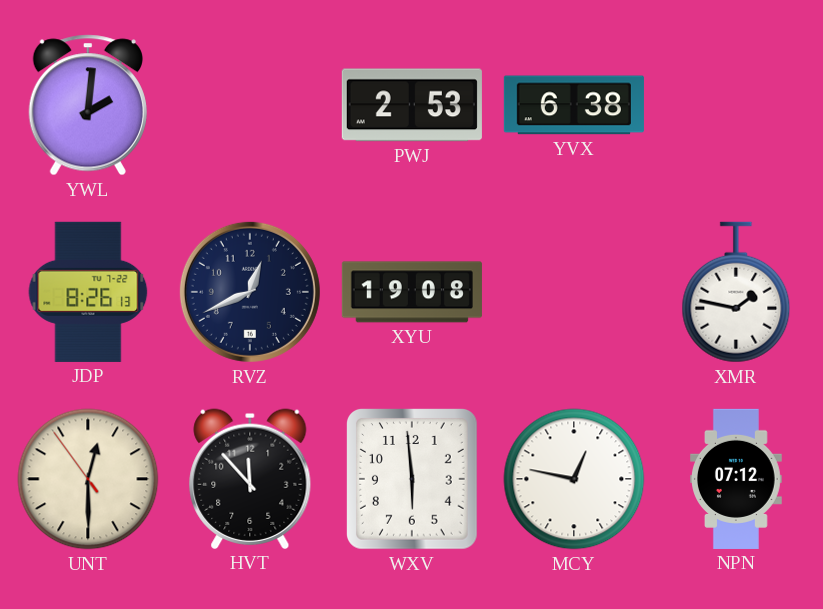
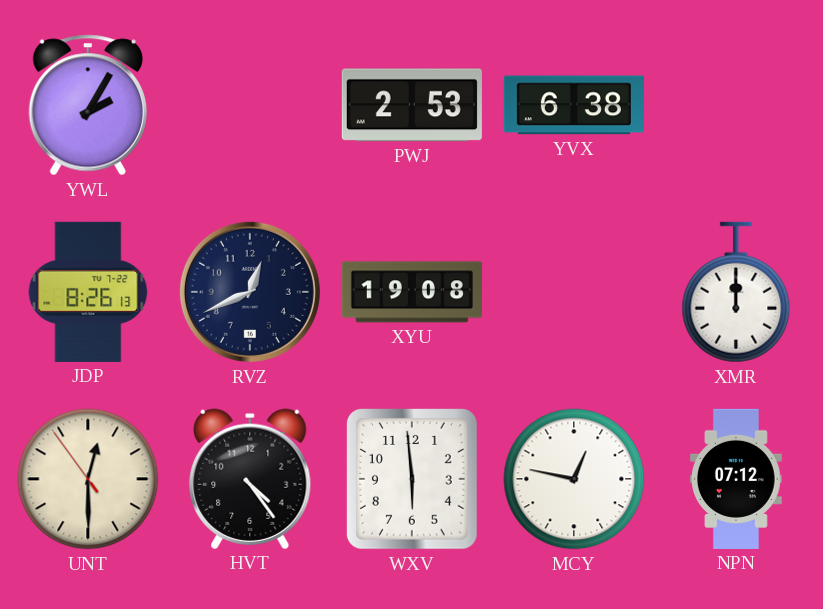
YWL: 2:01 -> 2:05 (88, 105)
XMR: 1:47 -> 12:00 (736, 292)
HVT: 11:53 -> 4:24 (250, 479)
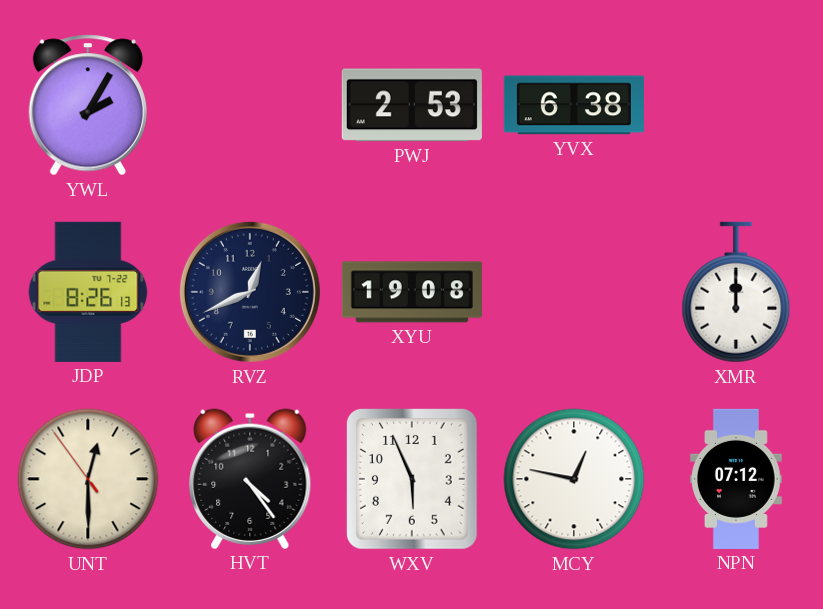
WXV: 5:59 -> 5:56 (412, 480)
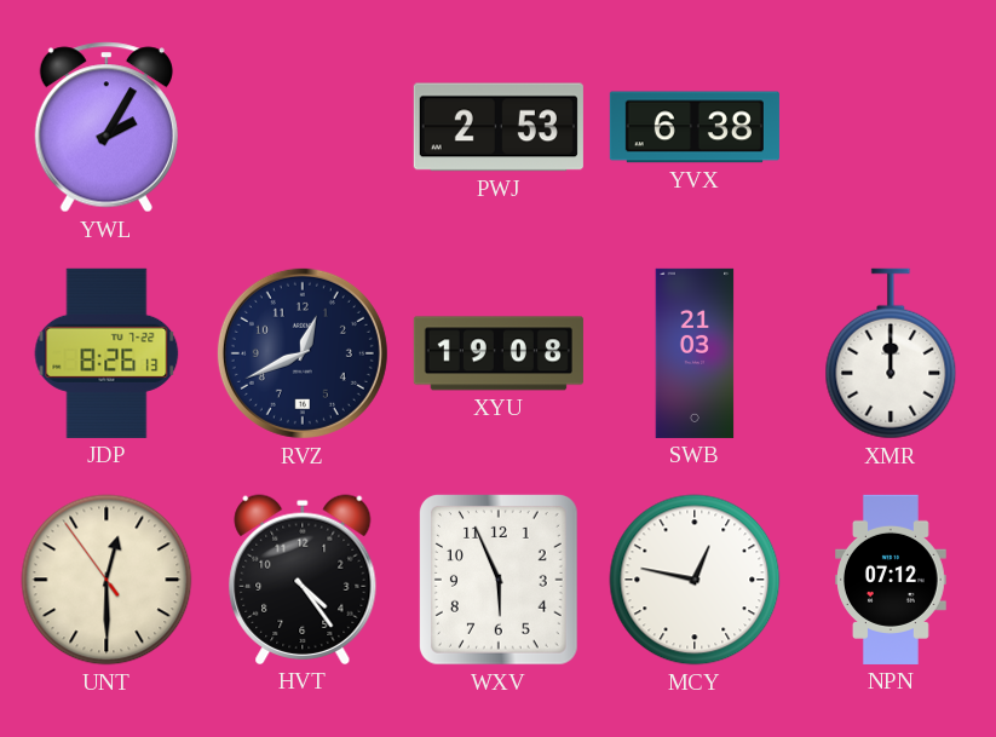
SWB: none -> 21:03 (695, 353)
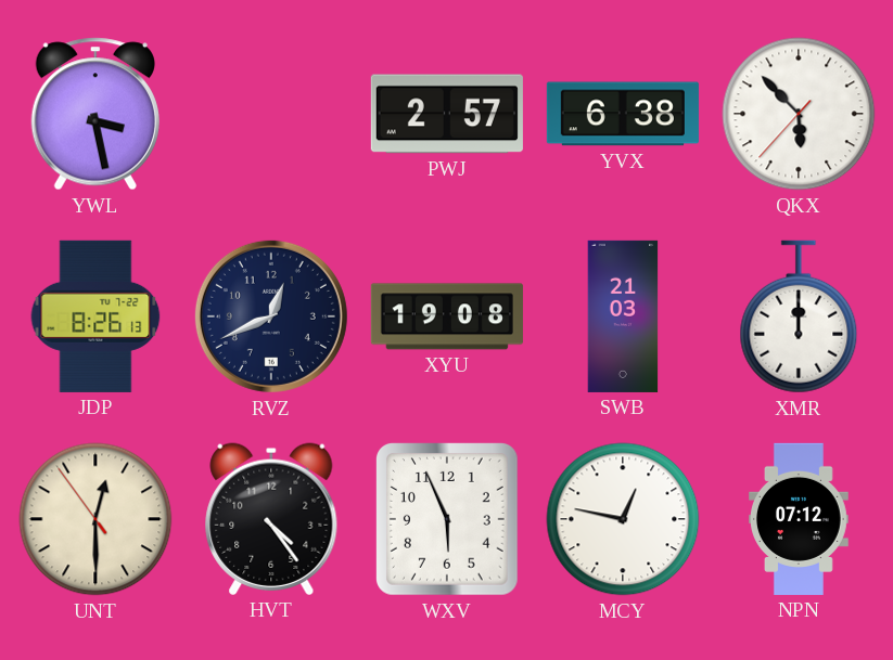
YWL: 2:05 -> 3:28 (95, 114)
PWJ: 2:53 -> 2:57 (447, 114)
QKX: none -> 5:52 (799, 114)
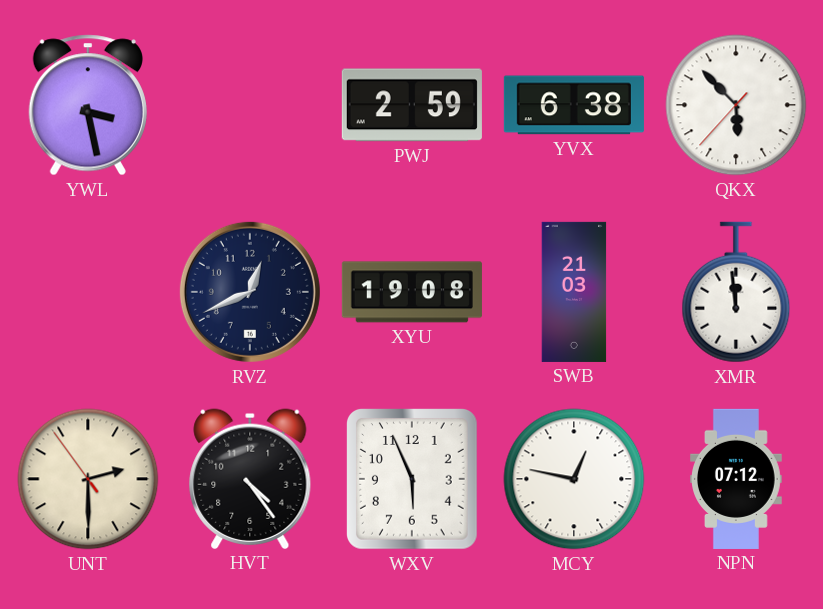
PWJ: 2:57 -> 2:59 (412, 105)
JDP: 8:26 -> none (95, 316)
XMR: 12:00 -> 11:59 (736, 292)
UNT: 12:29 -> 2:29 (88, 479)
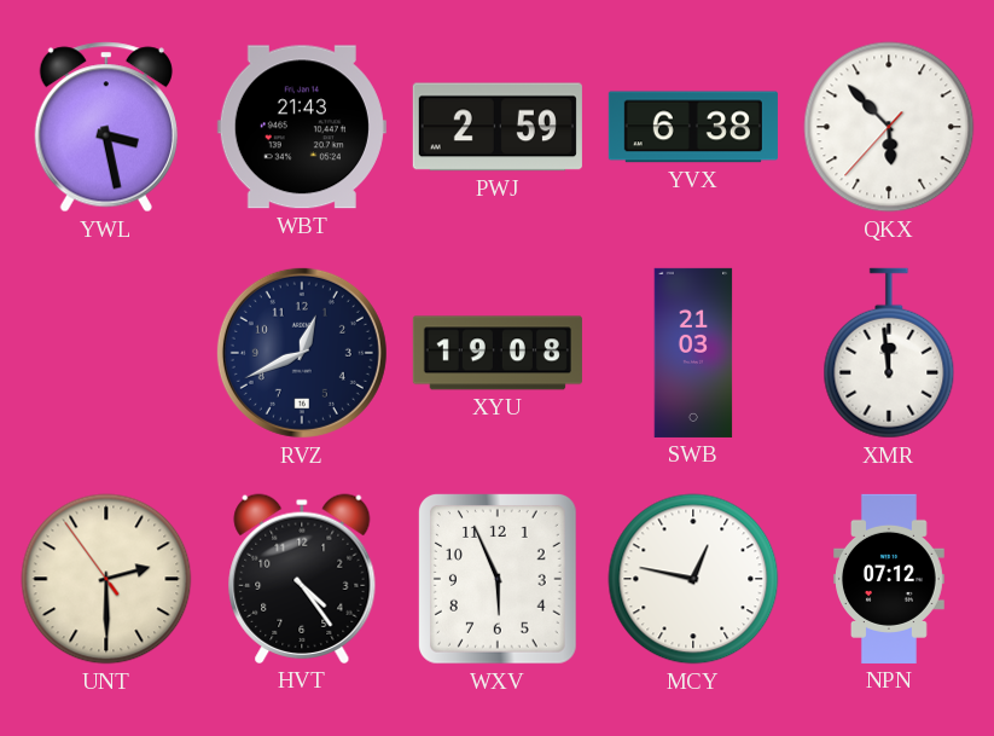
WBT: none -> 21:43 (302, 127)
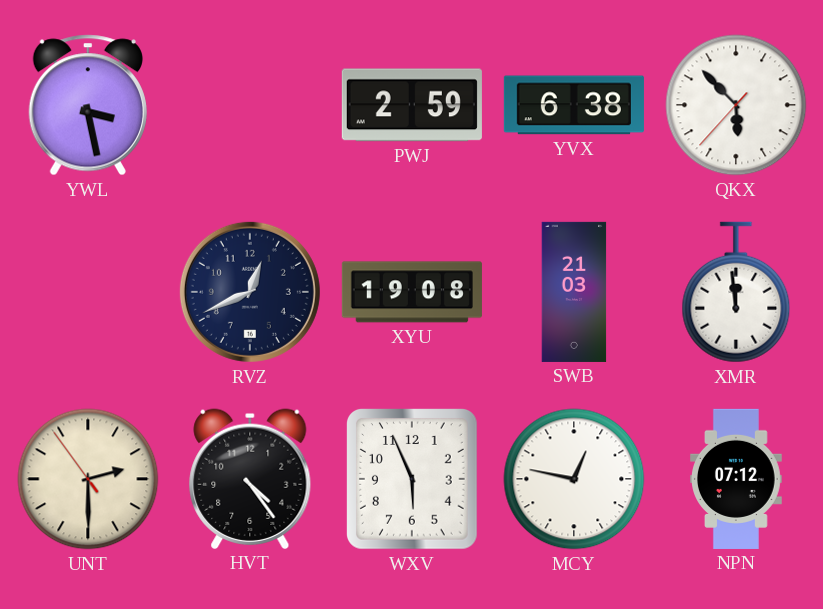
WBT: 21:43 -> none (302, 127)
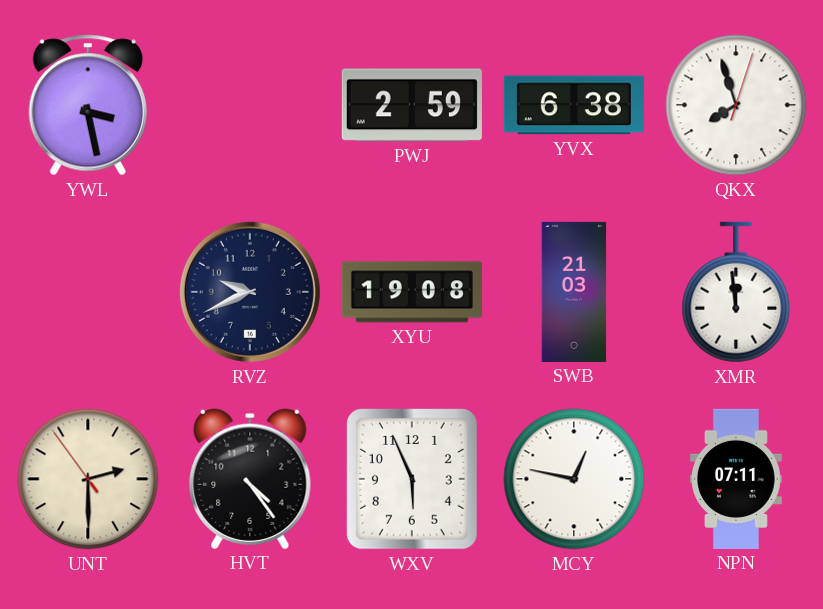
QKX: 5:52 -> 7:57 (736, 105)
RVZ: 12:41 -> 9:41 (250, 292)
NPN: 07:12 -> 07:11 (737, 479)
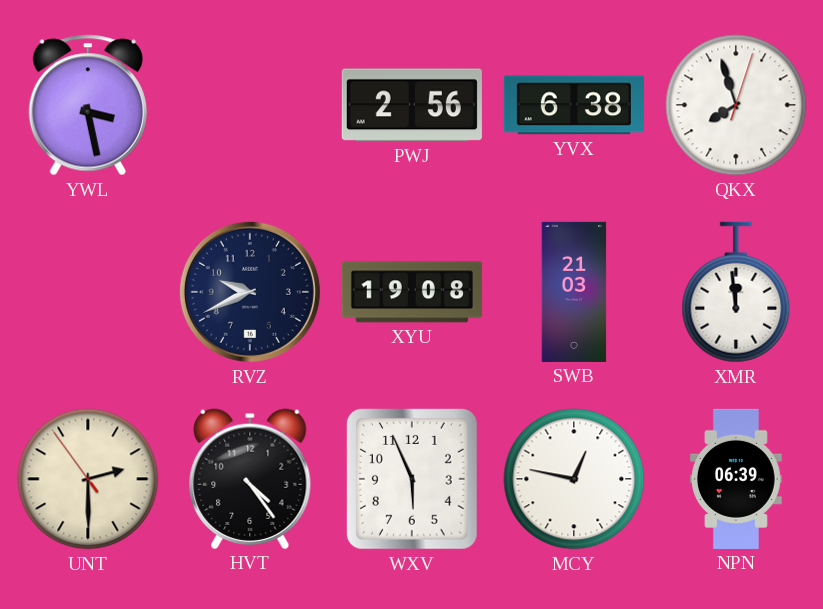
PWJ: 2:59 -> 2:56 (412, 105)
NPN: 07:11 -> 06:39 (737, 479)
